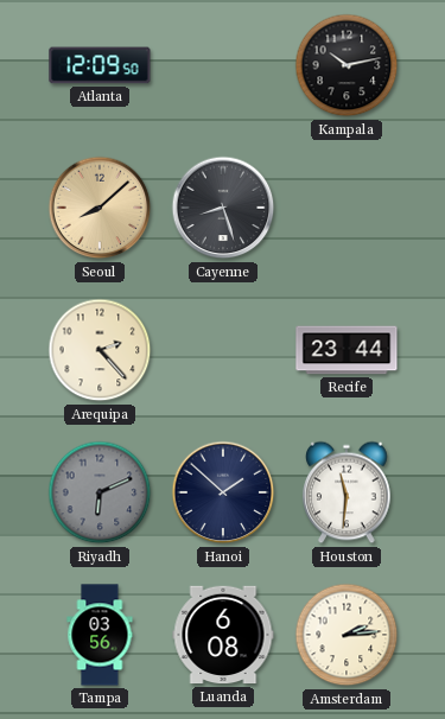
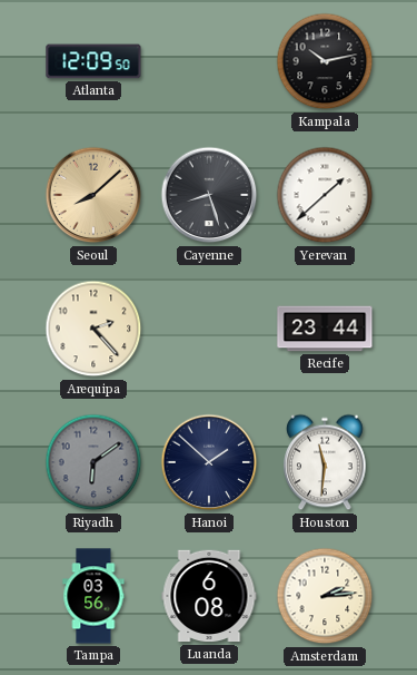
Yerevan: none -> 1:38 (325, 195)
Riyadh: 6:11 -> 6:09 (93, 462)
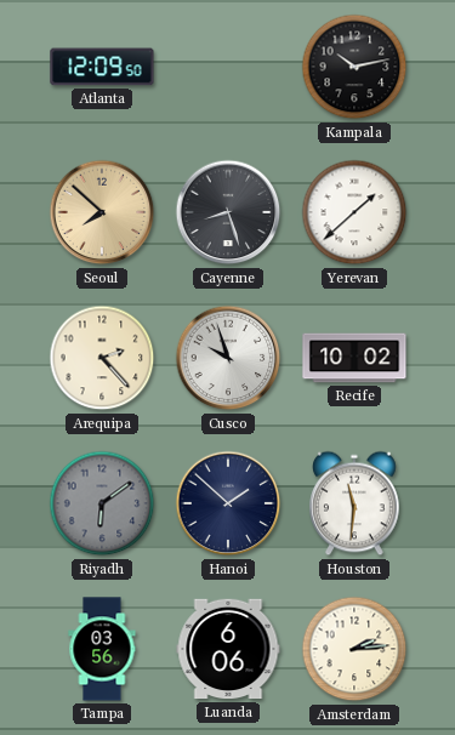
Seoul: 8:08 -> 7:52 (102, 212)
Cusco: none -> 9:57 (228, 358)
Recife: 23:44 -> 10:02 (354, 358)
Luanda: 6:08 -> 6:06 (228, 649)
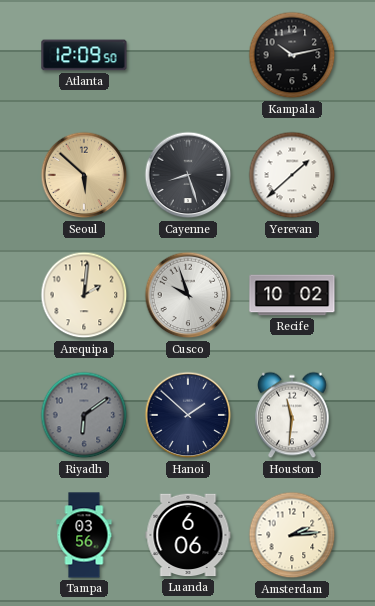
Seoul: 7:52 -> 5:52 (84, 175)
Arequipa: 2:23 -> 2:01 (84, 295)
